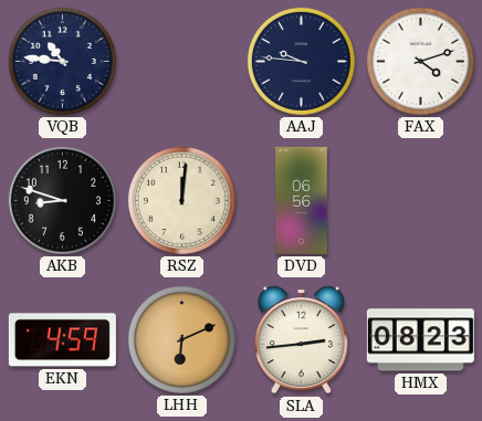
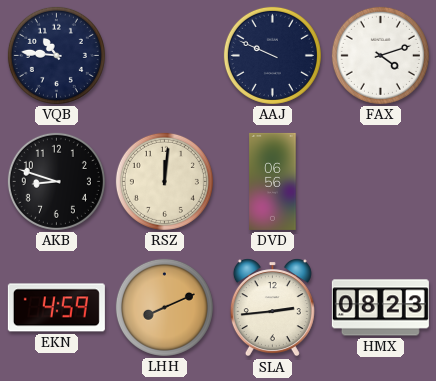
AAJ: 9:46 -> 9:49 (272, 55)
LHH: 6:11 -> 8:11 (164, 307)
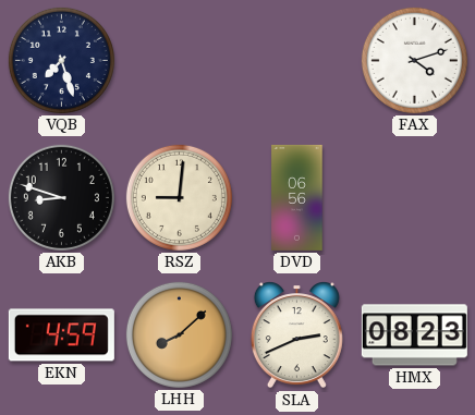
VQB: 10:46 -> 7:27 (61, 60)
AAJ: 9:49 -> none (272, 55)
RSZ: 12:01 -> 9:01 (179, 197)
LHH: 8:11 -> 8:08 (179, 334)
SLA: 2:44 -> 2:41 (296, 335)
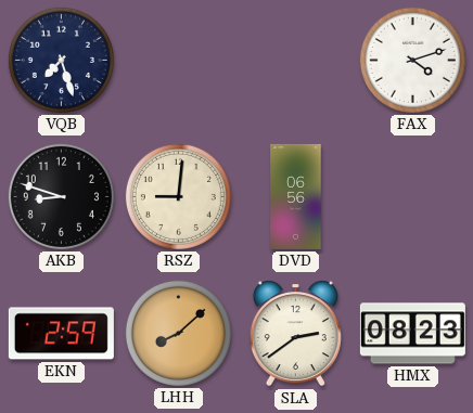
EKN: 4:59 -> 2:59 (61, 334)
SLA: 2:41 -> 2:39 (295, 334)
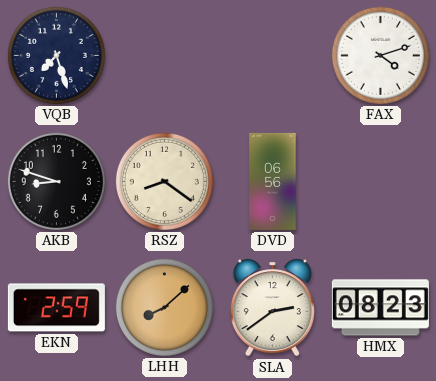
RSZ: 9:01 -> 8:21 (164, 181)
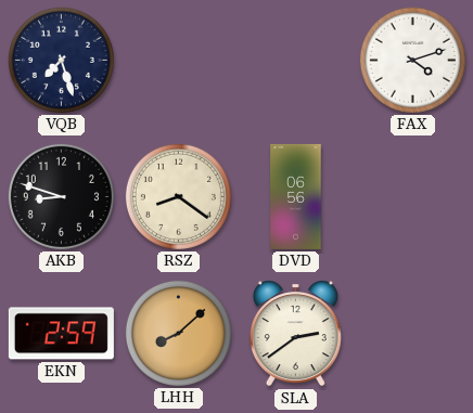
HMX: 08:23 -> none (380, 308)
